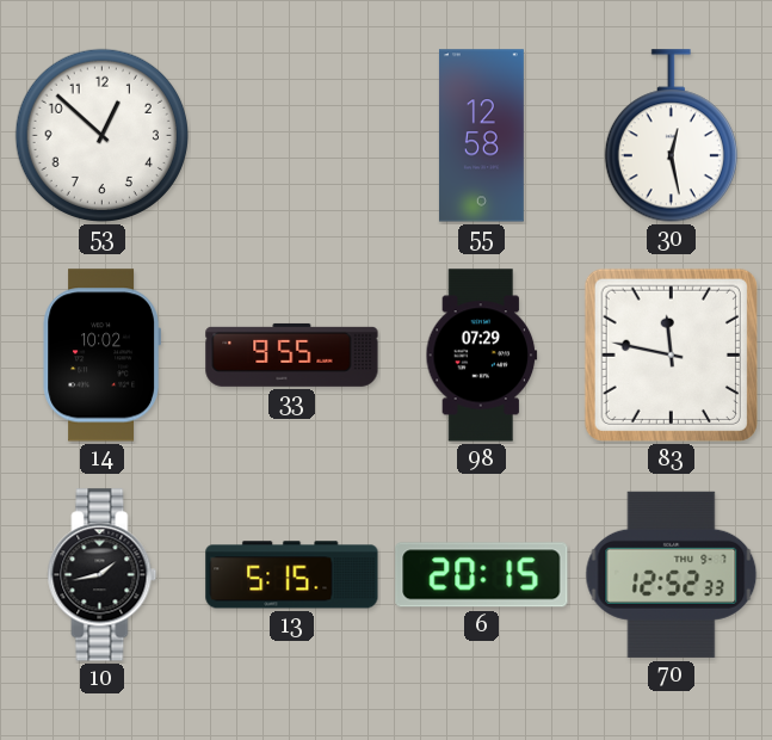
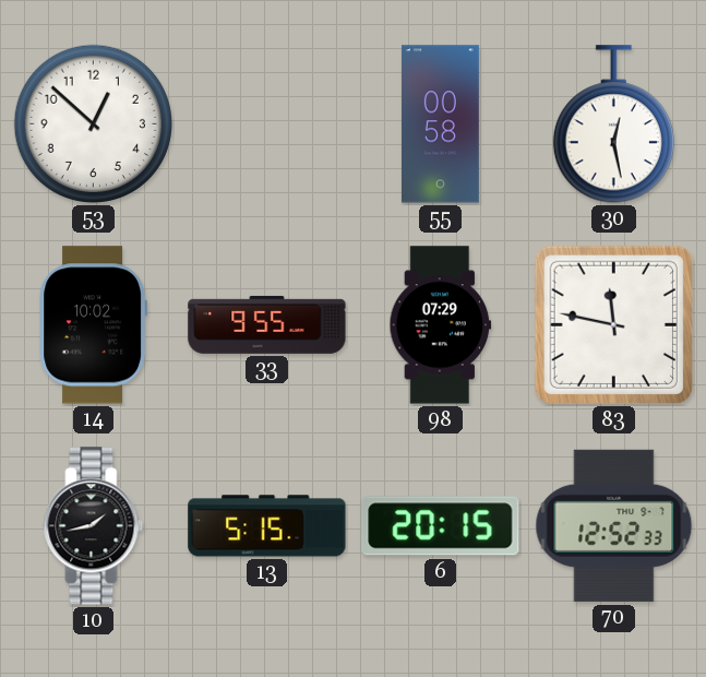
55: 12:58 -> 00:58 (440, 124)
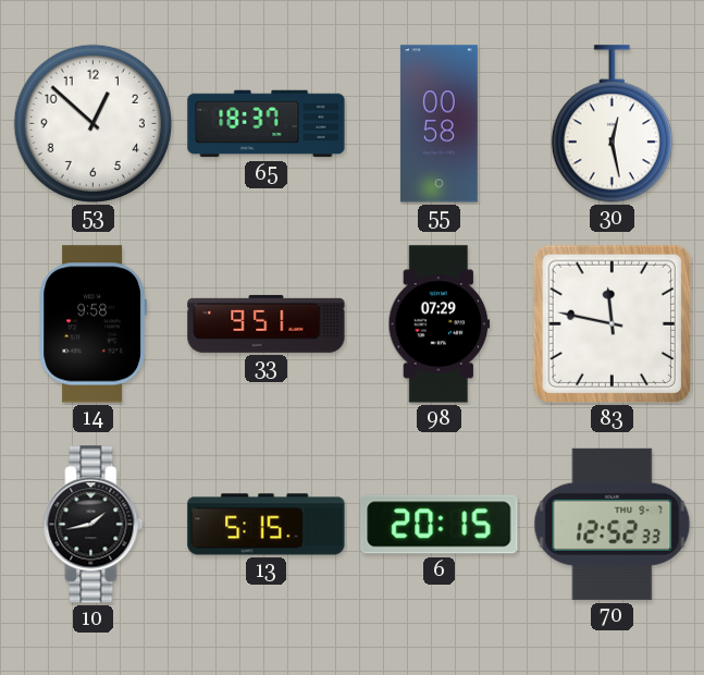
65: none -> 18:37 (267, 124)
14: 10:02 -> 9:58 (92, 324)
33: 9:55 -> 9:51 (267, 323)
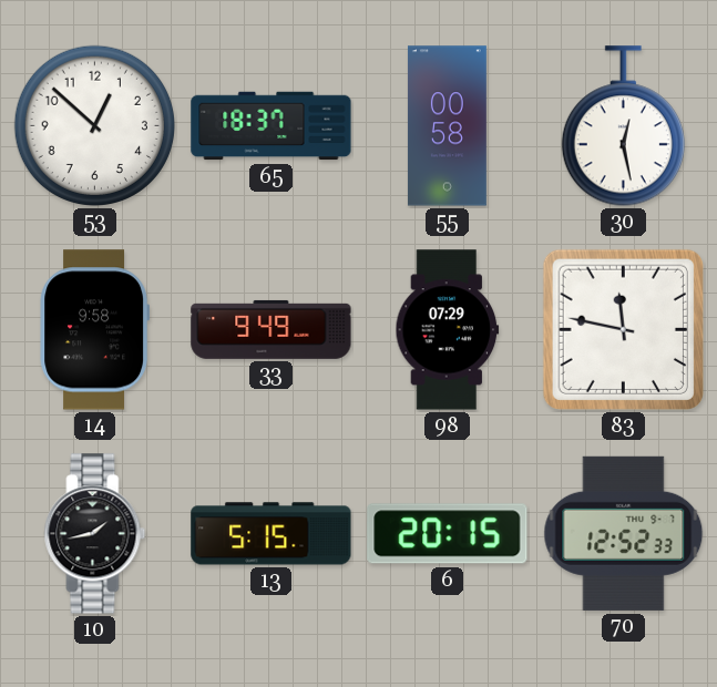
33: 9:51 -> 9:49 (272, 329)
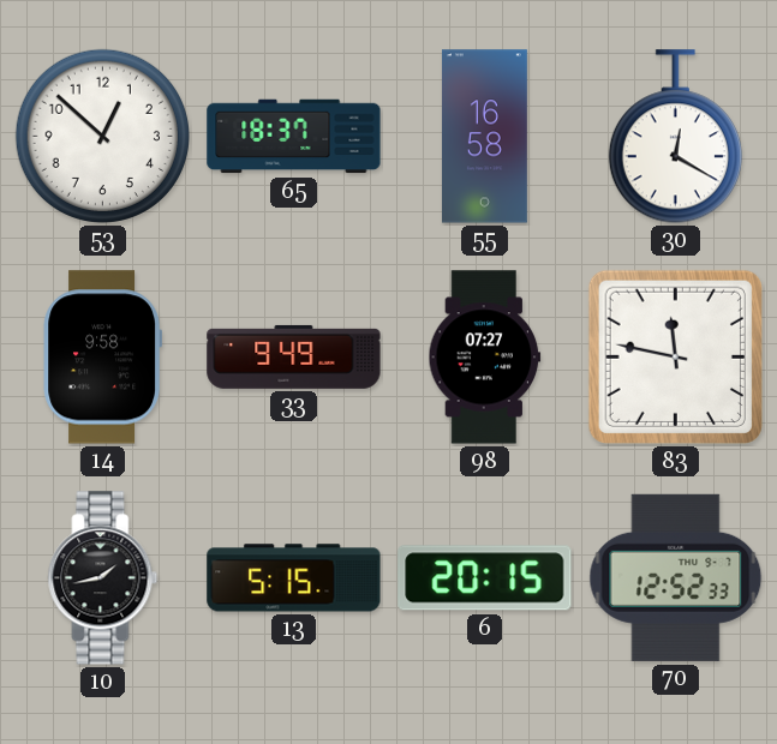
55: 00:58 -> 16:58 (484, 137)
30: 12:28 -> 12:20 (675, 137)
98: 07:29 -> 07:27 (485, 358)
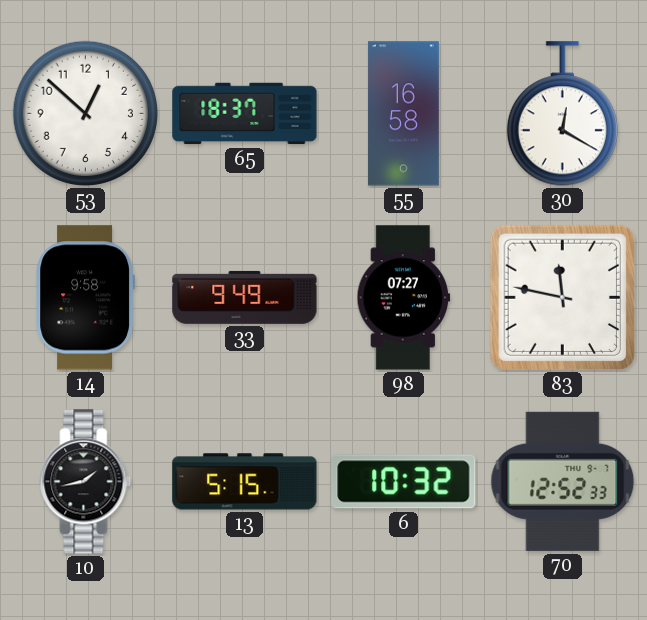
6: 20:15 -> 10:32 (404, 482)
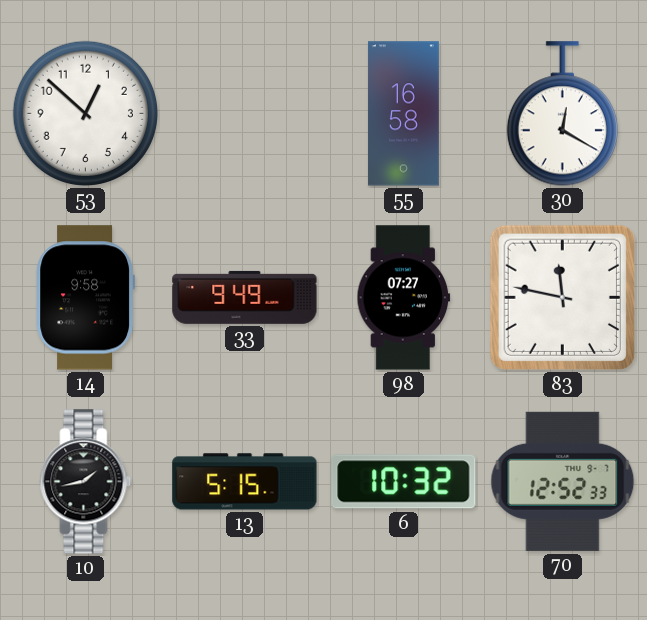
65: 18:37 -> none (245, 114)
